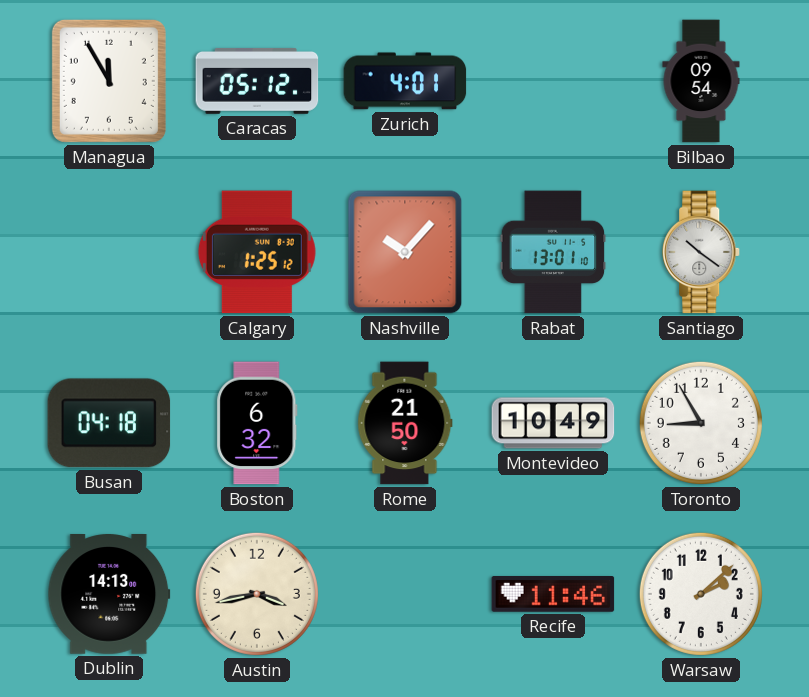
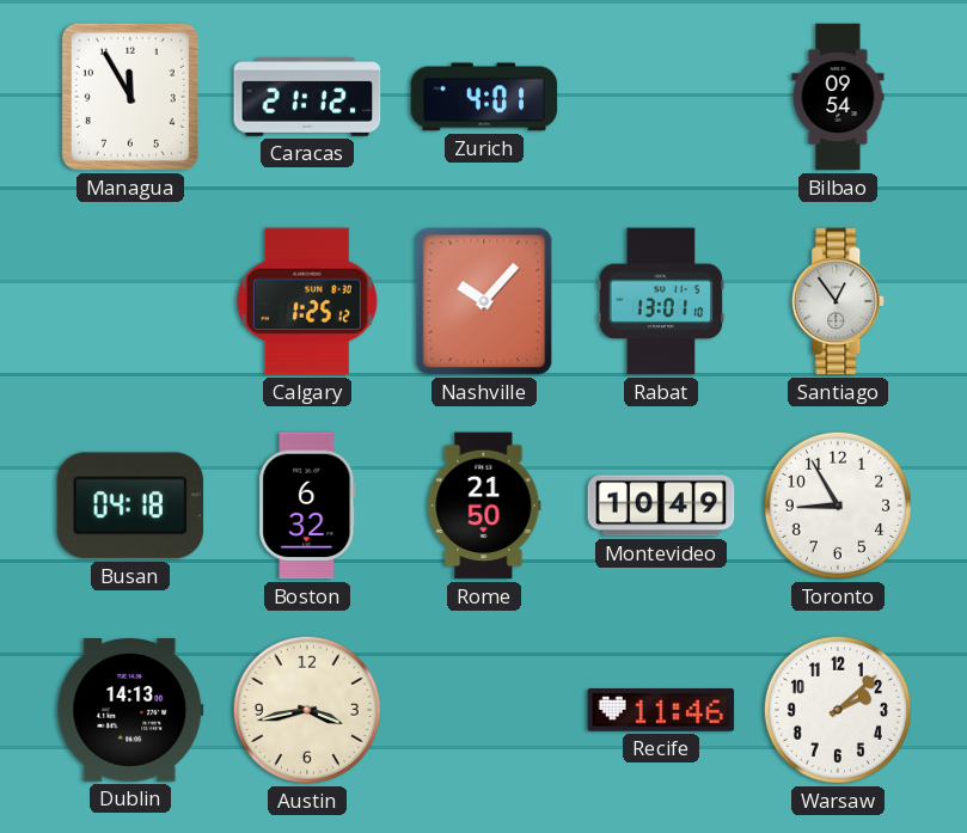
Caracas: 05:12 -> 21:12 (307, 97)
Santiago: 10:21 -> 12:54 (839, 301)
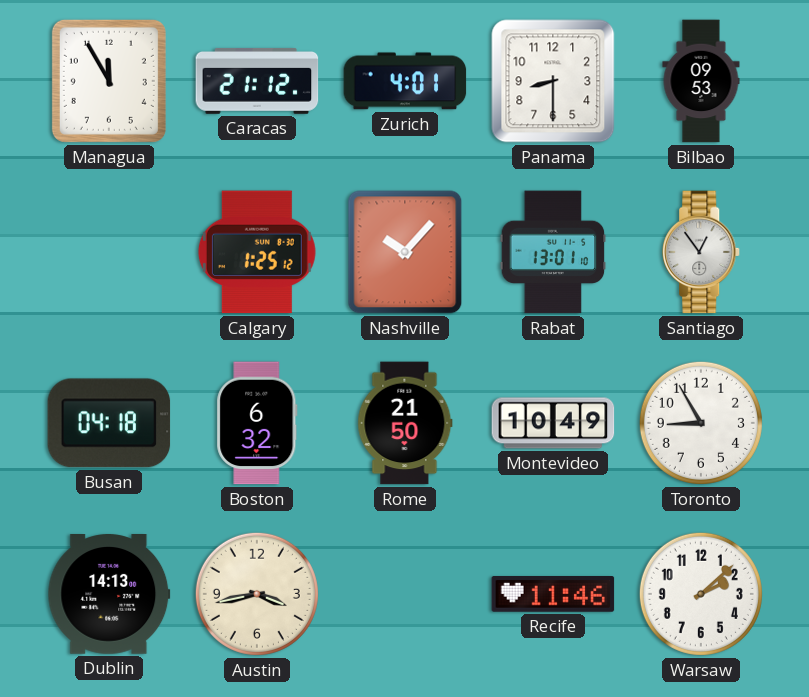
Panama: none -> 8:30 (553, 81)
Bilbao: 09:54 -> 09:53 (701, 81)
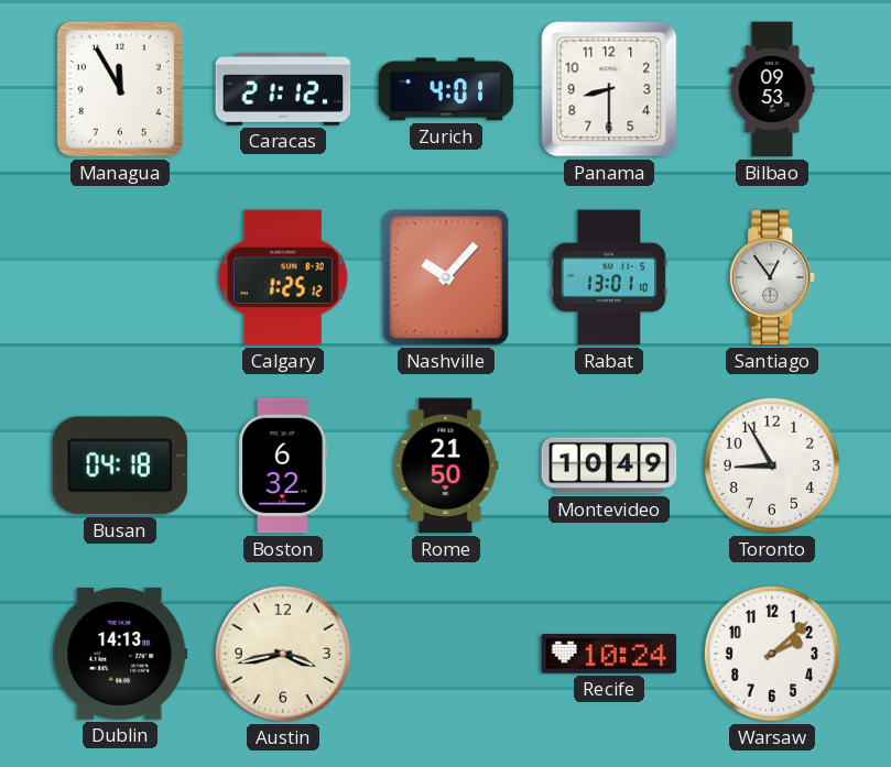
Recife: 11:46 -> 10:24 (609, 654)
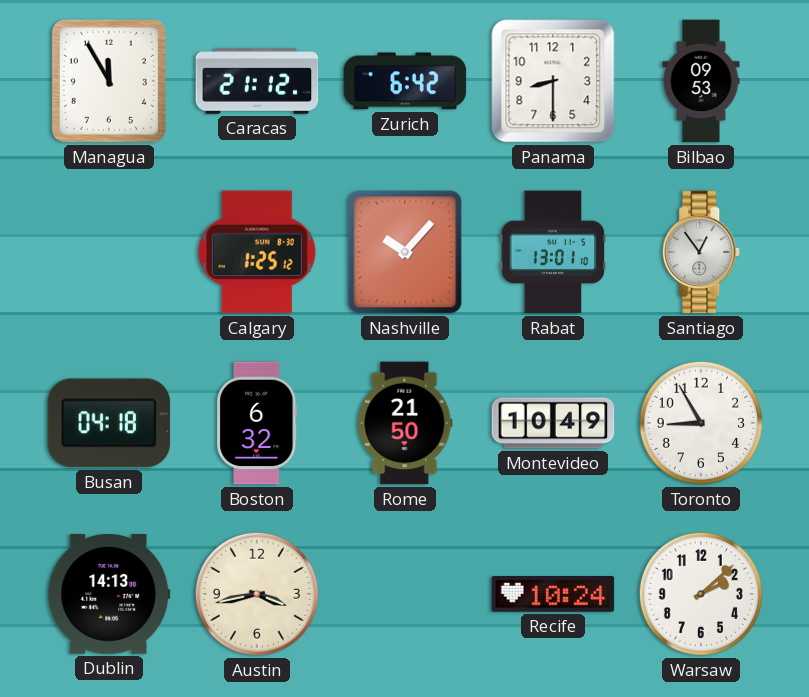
Zurich: 4:01 -> 6:42 (405, 81)
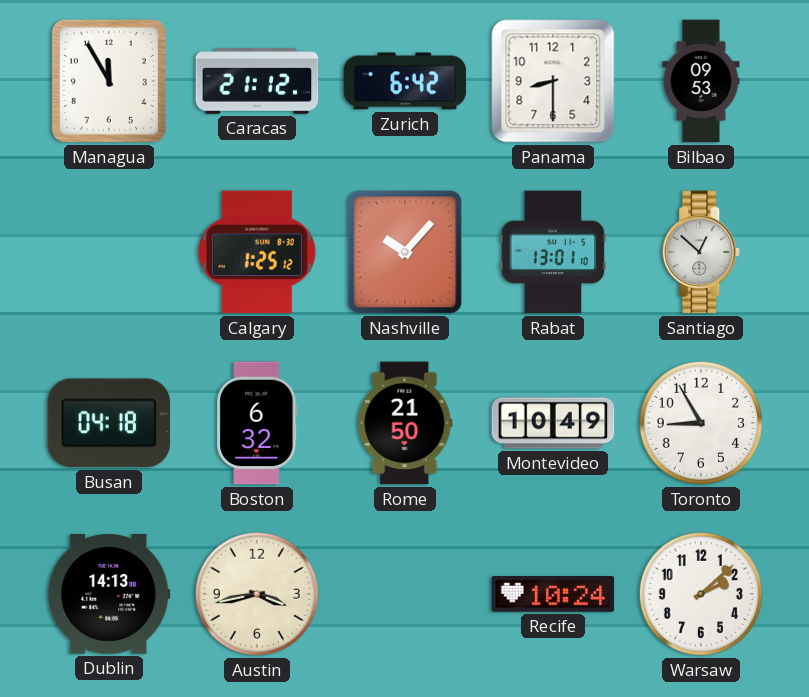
Santiago: 12:54 -> 12:52 (702, 252)
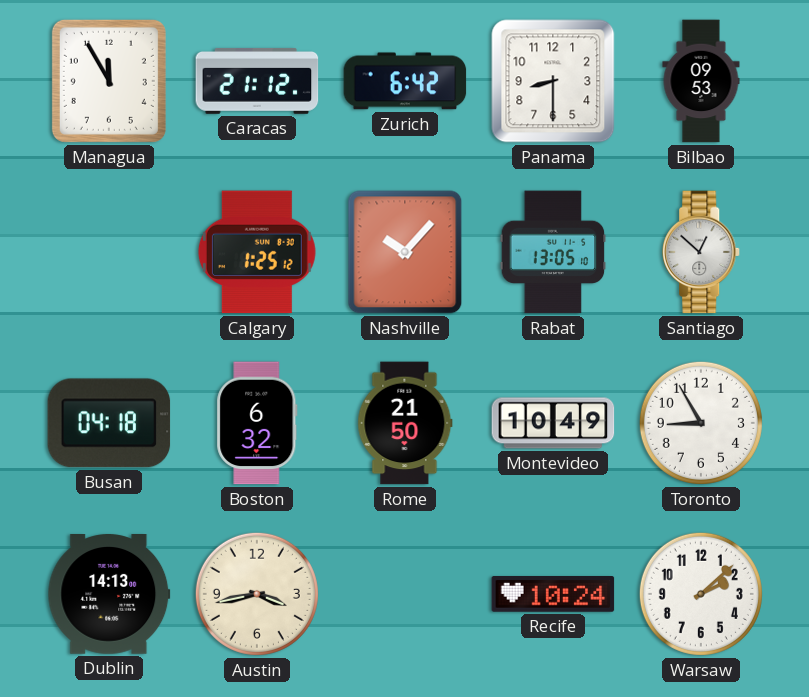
Rabat: 13:01 -> 13:05 (553, 252)
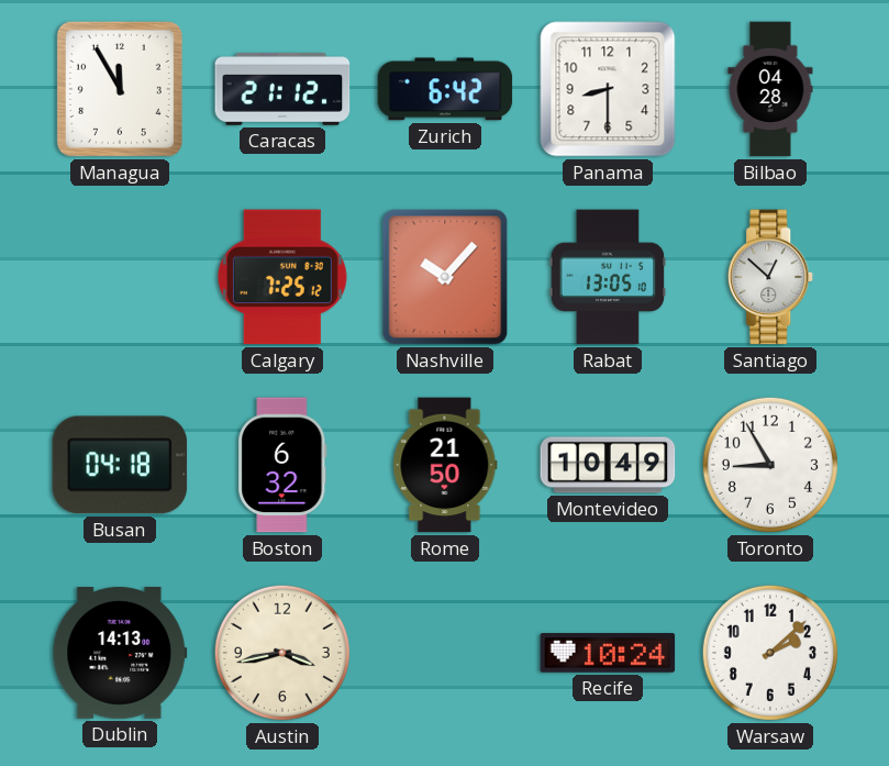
Bilbao: 09:53 -> 04:28 (770, 89)
Calgary: 1:25 -> 7:25 (282, 277)
